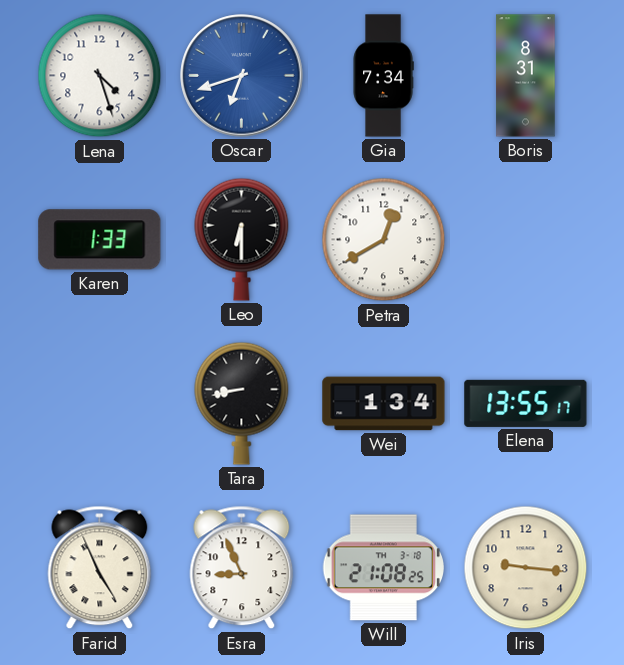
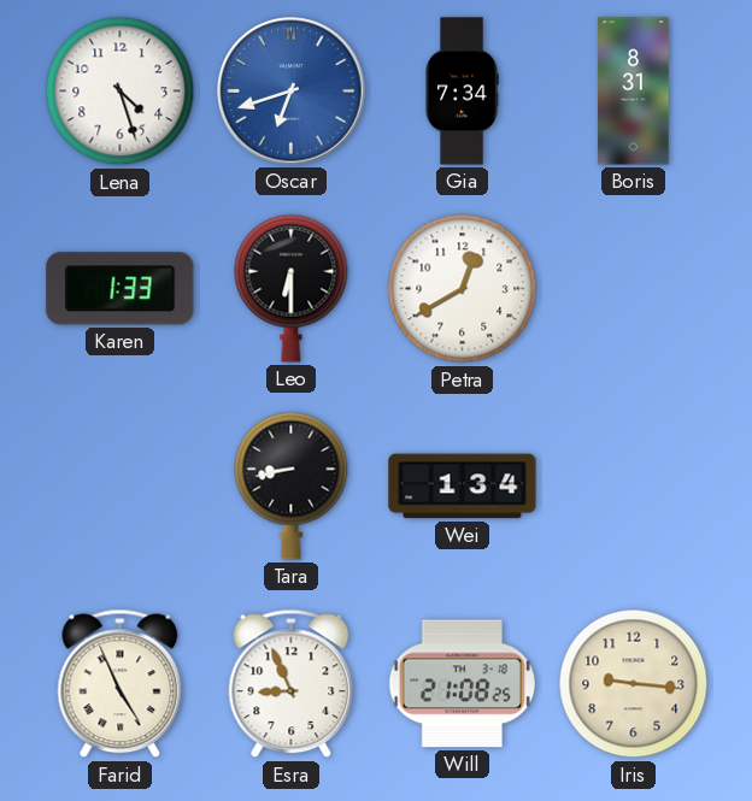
Elena: 13:55 -> none (526, 403)
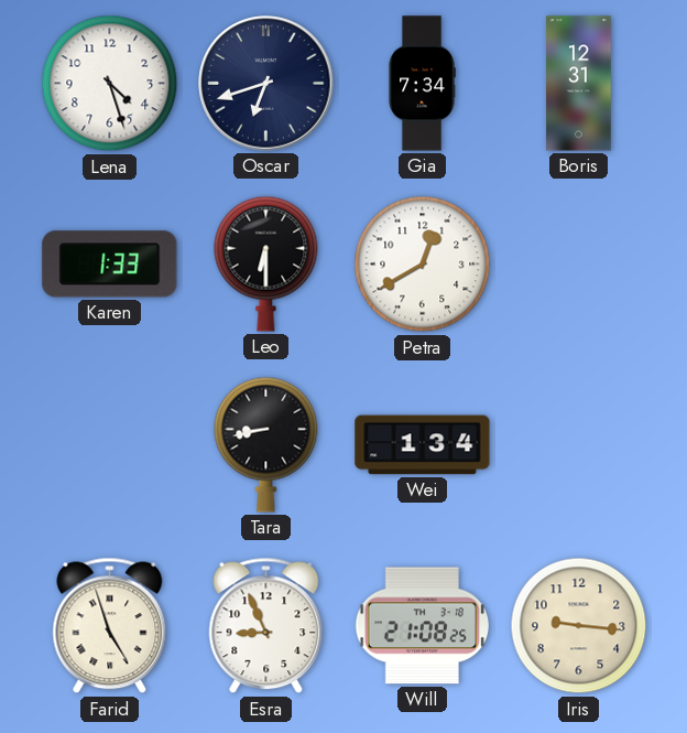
Oscar dial: blue -> navy (266, 84)
Boris: 8:31 -> 12:31 (579, 84)
Farid: 4:56 -> 4:57 (110, 626)
